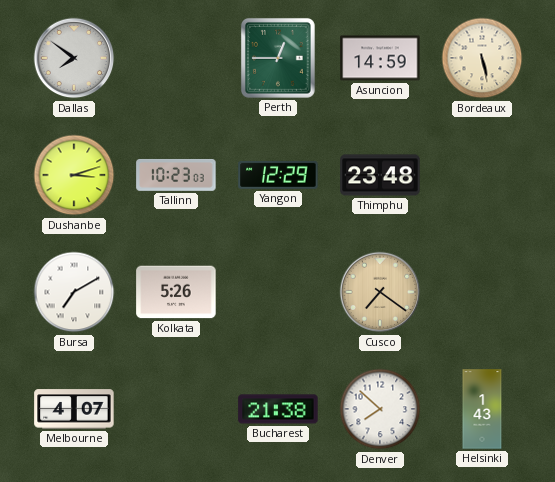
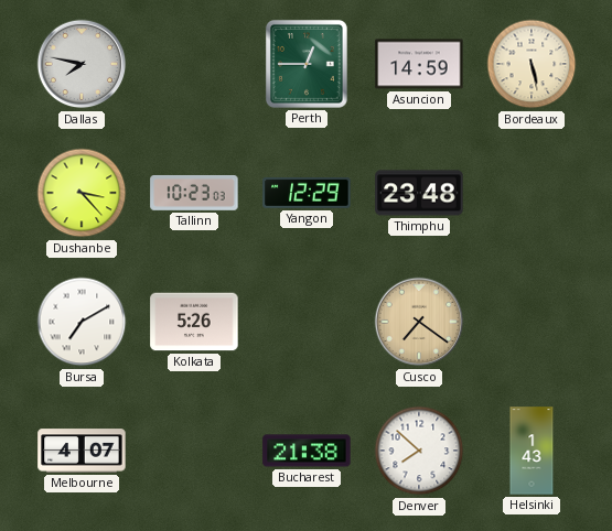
Dallas: 7:51 -> 7:47 (82, 64)
Dushanbe: 3:12 -> 3:23 (82, 193)
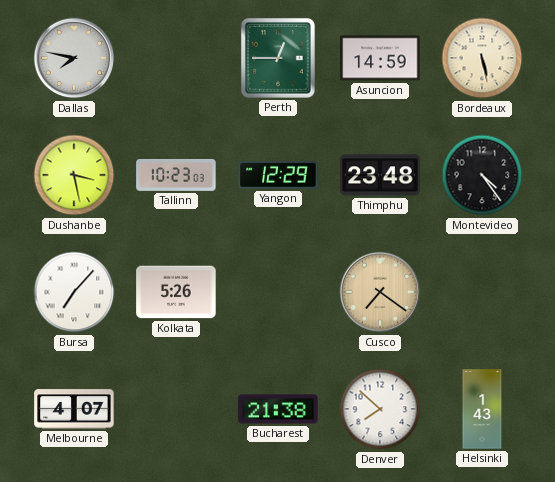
Dushanbe: 3:23 -> 3:28 (74, 175)
Montevideo: none -> 4:24 (482, 175)
Bursa: 7:10 -> 7:07 (74, 292)
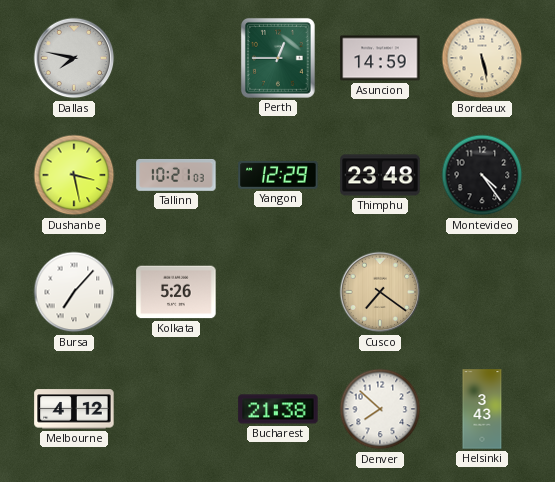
Tallinn: 10:23 -> 10:21 (176, 175)
Melbourne: 4:07 -> 4:12 (74, 409)
Helsinki: 1:43 -> 3:43 (482, 409)
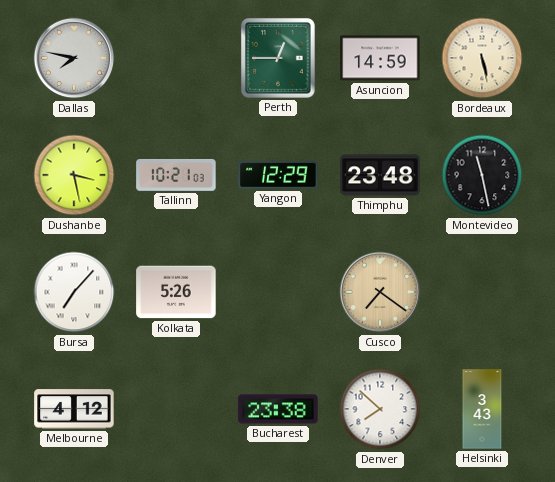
Montevideo: 4:24 -> 11:28 (482, 175)
Bucharest: 21:38 -> 23:38 (278, 409)
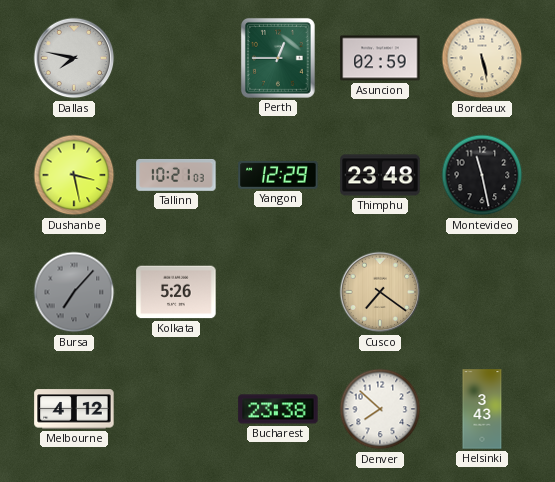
Asuncion: 14:59 -> 02:59 (380, 58)
Bursa dial: white -> grey (74, 292)
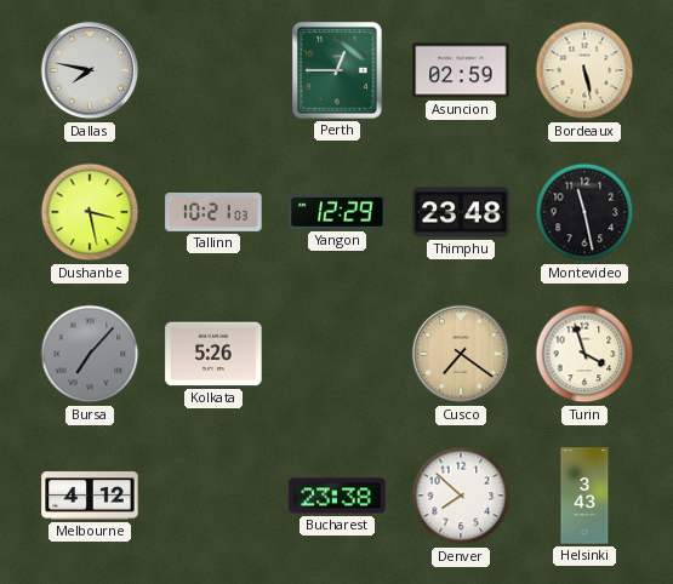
Turin: none -> 3:57 (584, 354)
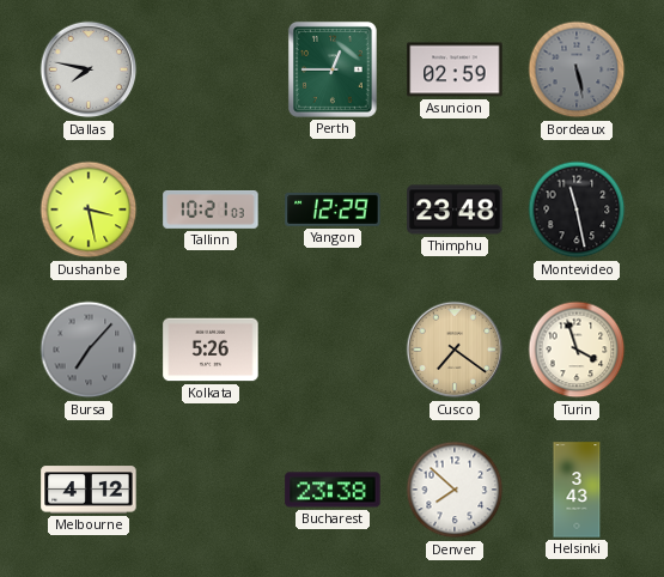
Bordeaux dial: cream -> grey (577, 69)
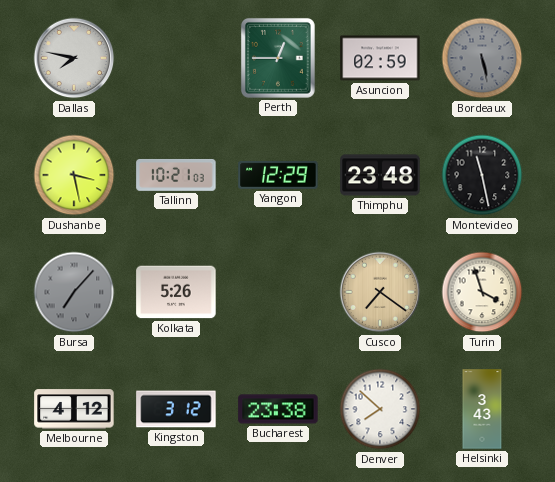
Kingston: none -> 3:12 (176, 409)
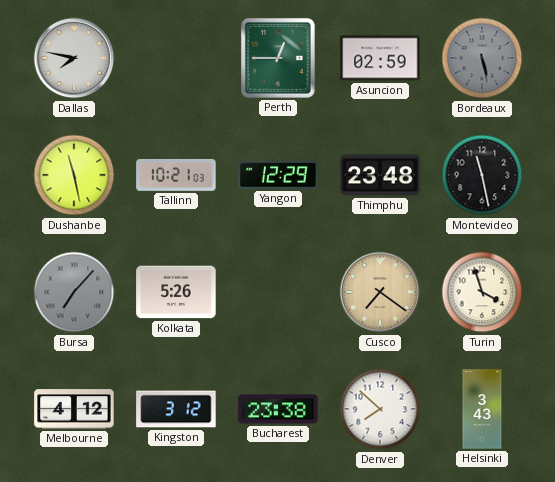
Dushanbe: 3:28 -> 11:28 (74, 175)
